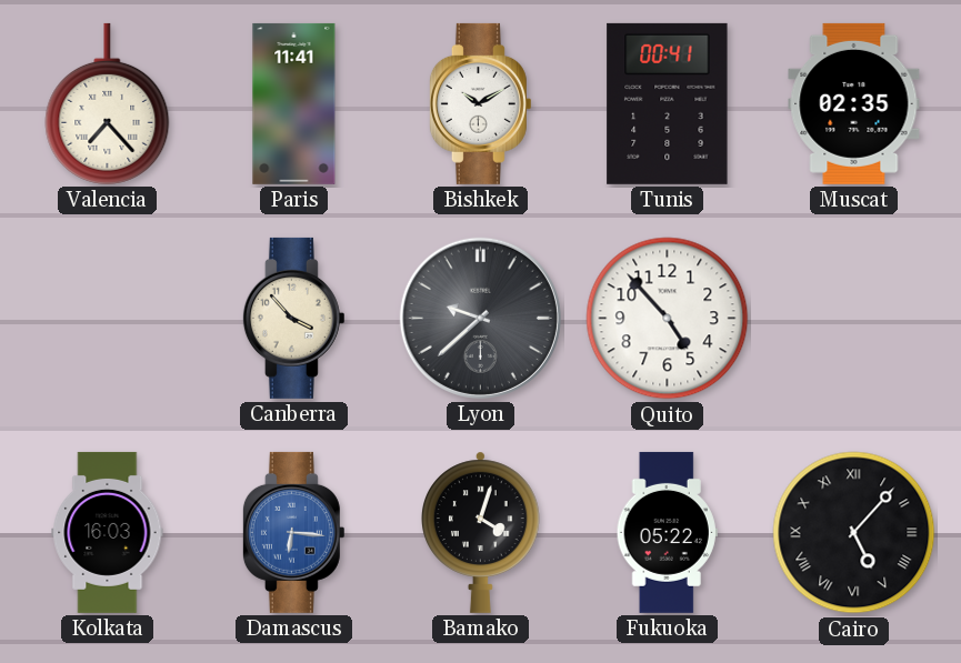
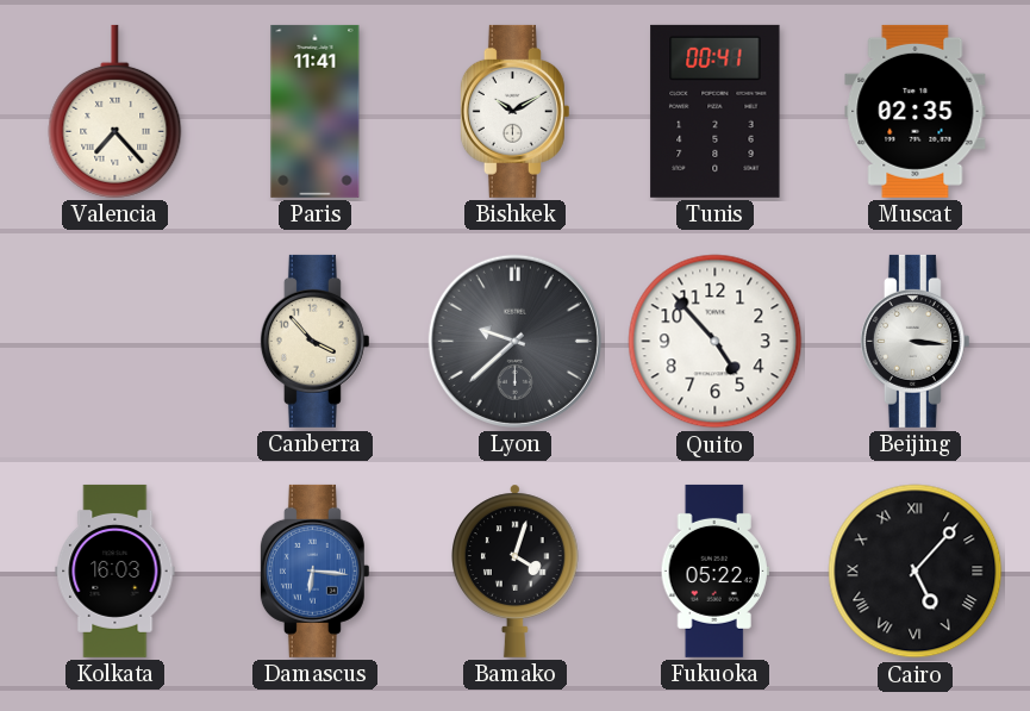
Beijing: none -> 3:16 (914, 341)
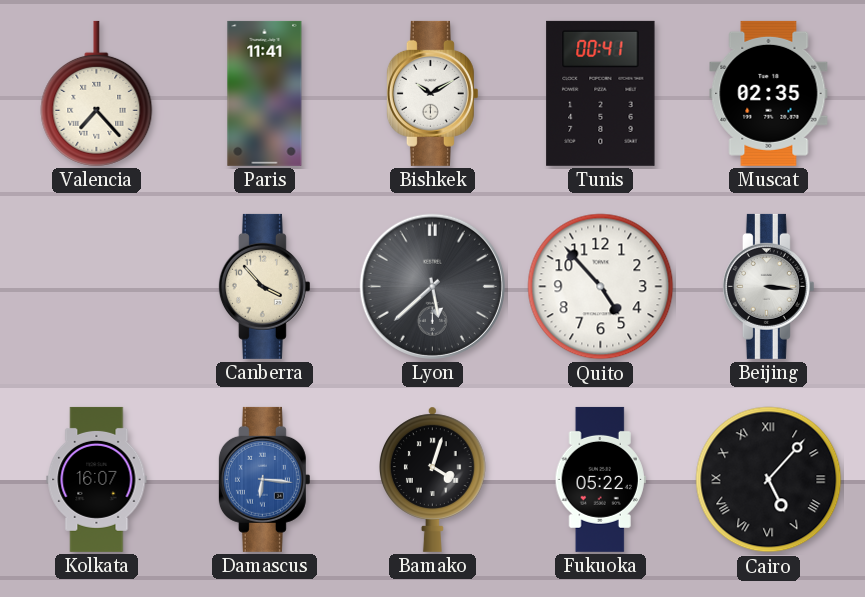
Lyon: 9:38 -> 5:38 (432, 286)
Kolkata: 16:03 -> 16:07 (97, 479)
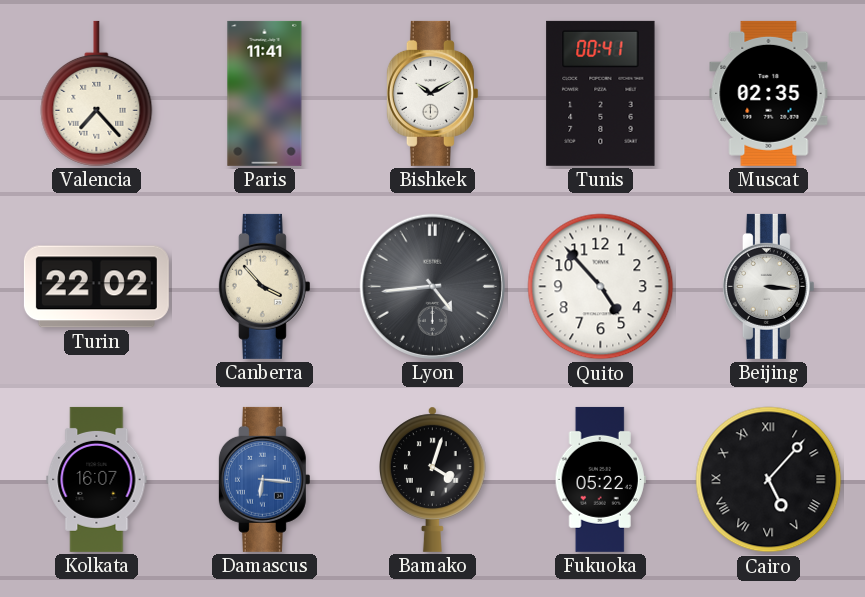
Turin: none -> 22:02 (96, 287)
Lyon: 5:38 -> 4:44 (432, 286)
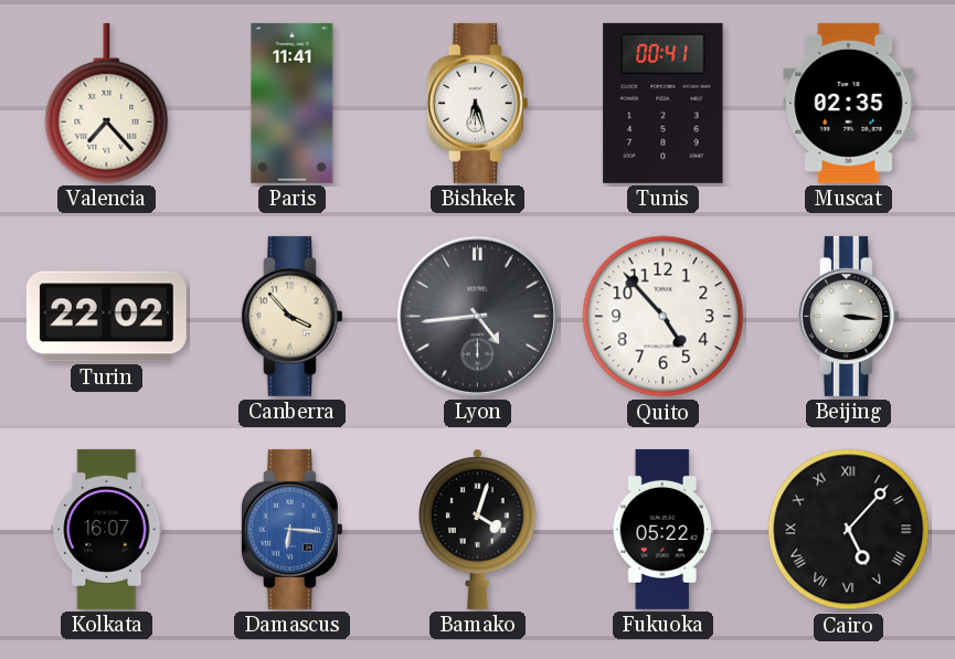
Bishkek: 10:10 -> 6:27 (477, 103)
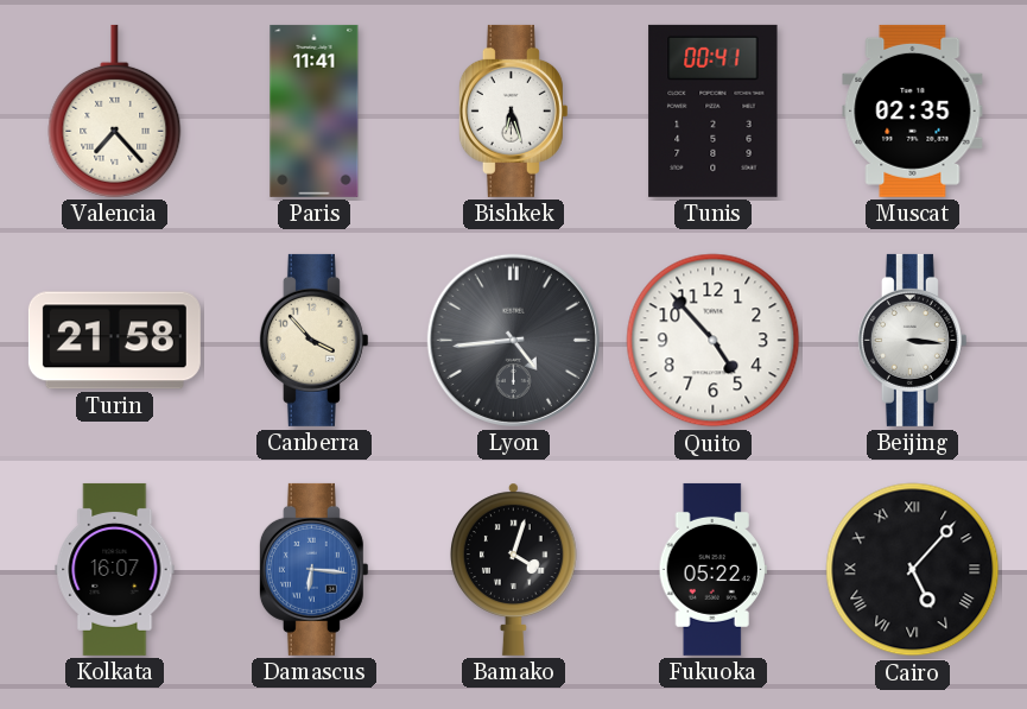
Turin: 22:02 -> 21:58 (114, 341)
